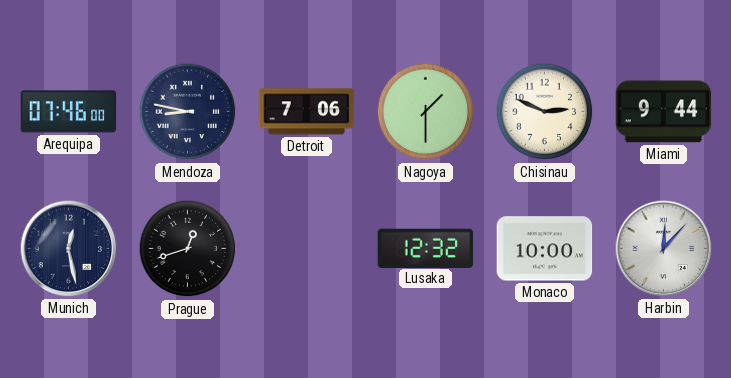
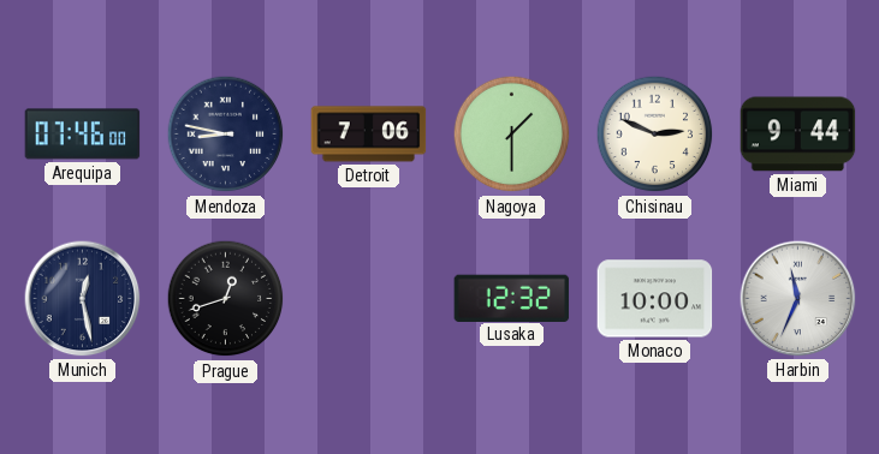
Harbin: 12:07 -> 11:34 (798, 299)
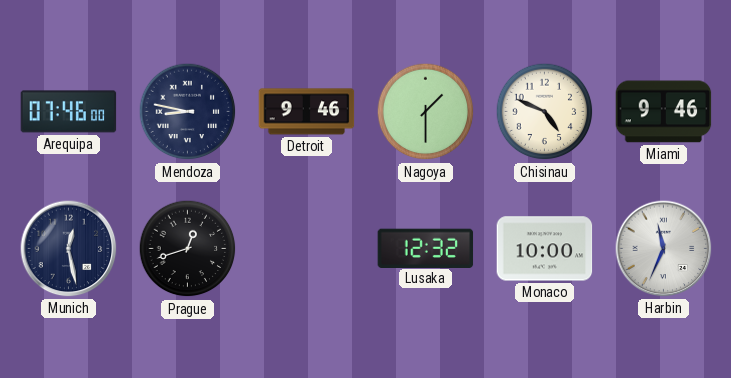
Detroit: 7:06 -> 9:46 (307, 112)
Chisinau: 2:49 -> 4:49 (545, 112)
Miami: 9:44 -> 9:46 (664, 112)
